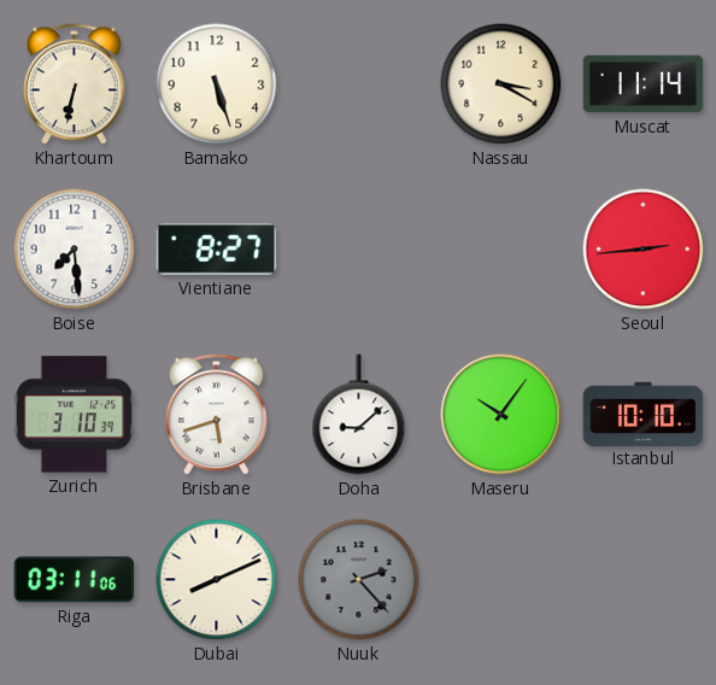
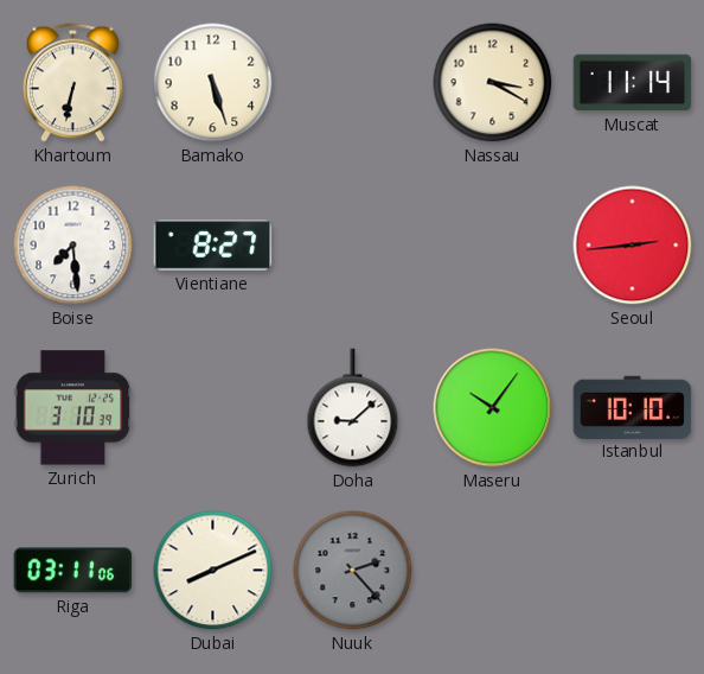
Brisbane: 5:42 -> none (217, 415)
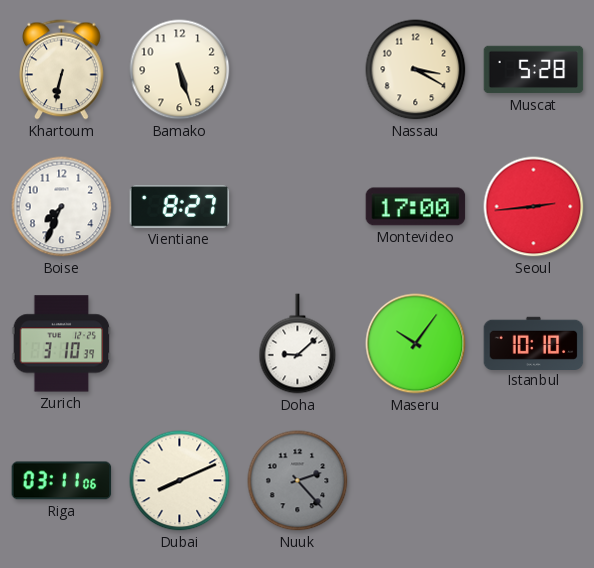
Muscat: 11:14 -> 5:28 (534, 70)
Boise: 7:29 -> 7:34 (62, 207)
Montevideo: none -> 17:00 (416, 207)
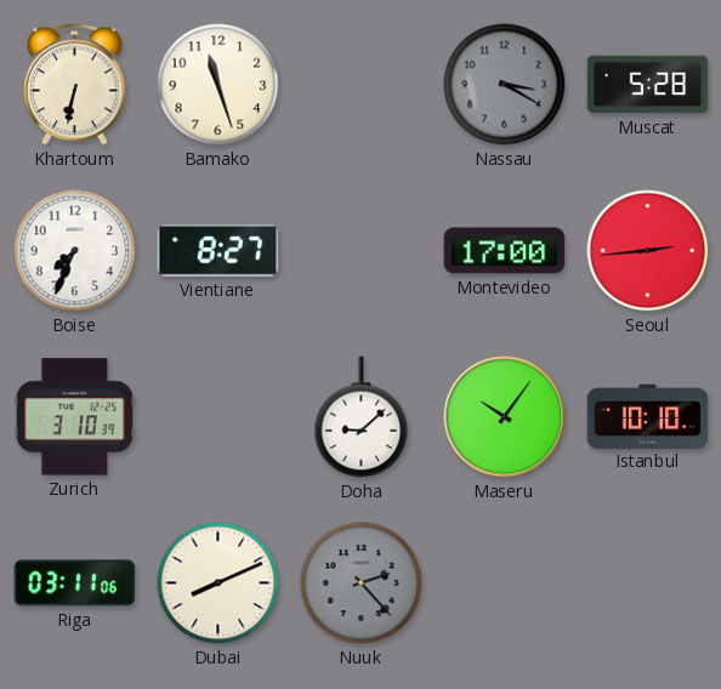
Bamako: 5:27 -> 11:27 (218, 85)
Nassau dial: cream -> grey (505, 85)
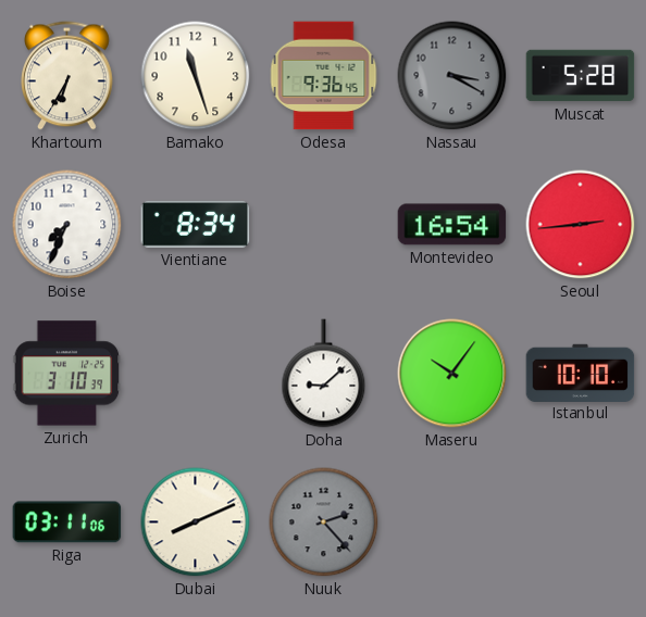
Khartoum: 6:32 -> 6:35 (67, 76)
Odesa: none -> 9:36 (324, 76)
Vientiane: 8:27 -> 8:34 (196, 225)
Montevideo: 17:00 -> 16:54 (452, 225)
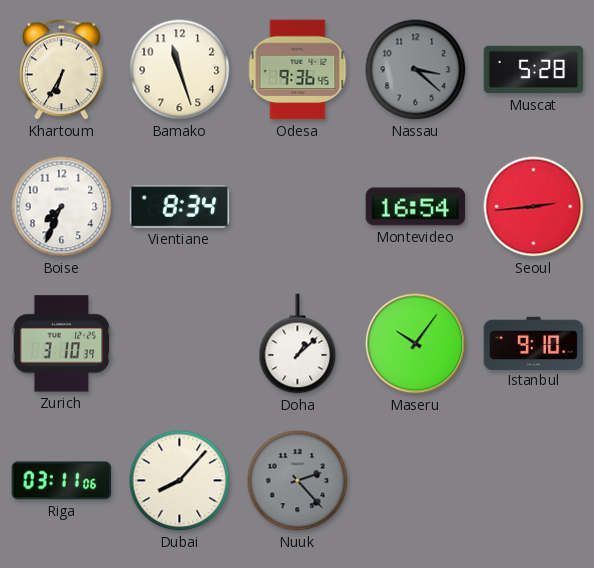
Nassau: 3:20 -> 3:22 (416, 70)
Doha: 9:08 -> 1:08 (298, 344)
Istanbul: 10:10 -> 9:10 (534, 343)
Dubai: 8:11 -> 8:07 (180, 481)
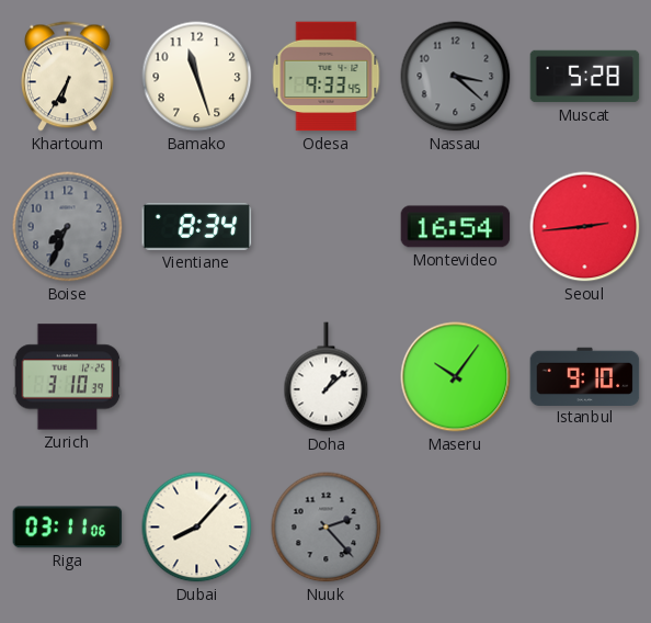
Odesa: 9:36 -> 9:33 (327, 77)
Boise dial: white -> grey (68, 227)
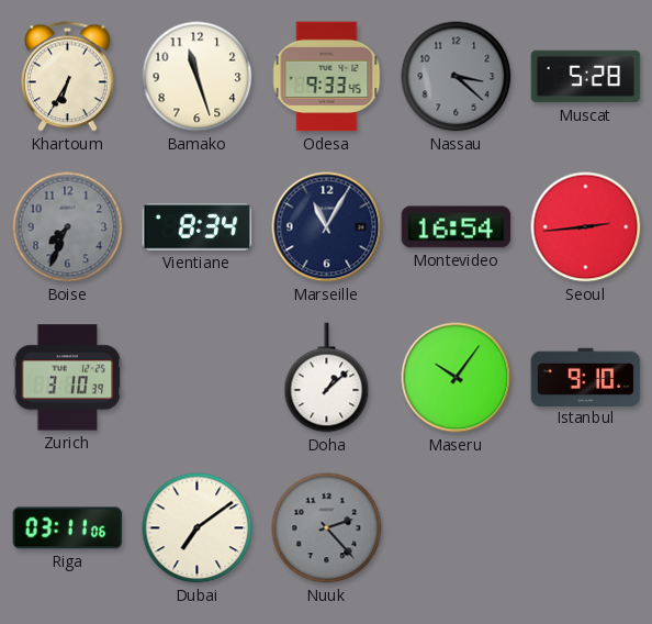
Marseille: none -> 11:05 (327, 227)
Dubai: 8:07 -> 7:09 (198, 528)
